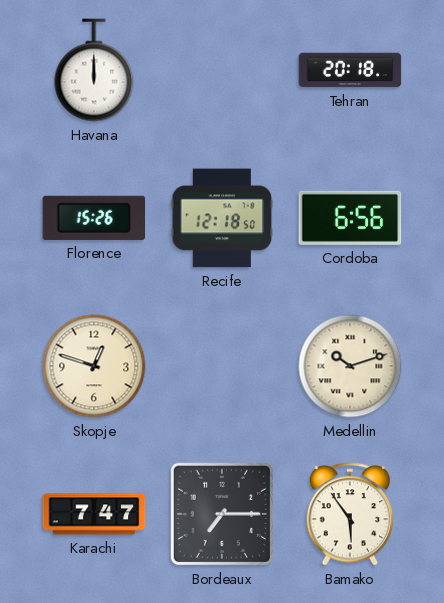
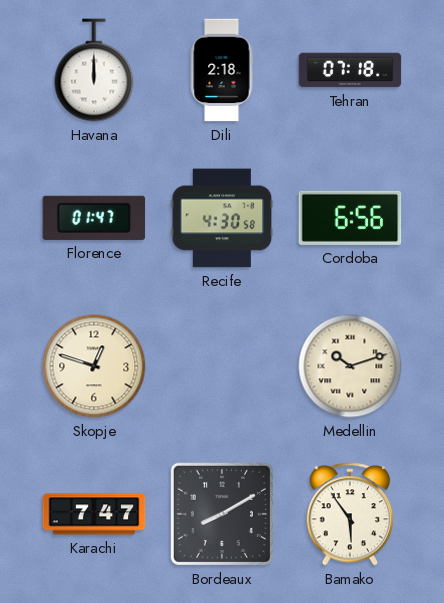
Dili: none -> 2:18 (222, 70)
Tehran: 20:18 -> 07:18 (350, 70)
Florence: 15:26 -> 01:47 (94, 218)
Recife: 12:18 -> 4:30 (222, 218)
Bordeaux: 7:15 -> 8:10 (222, 514)
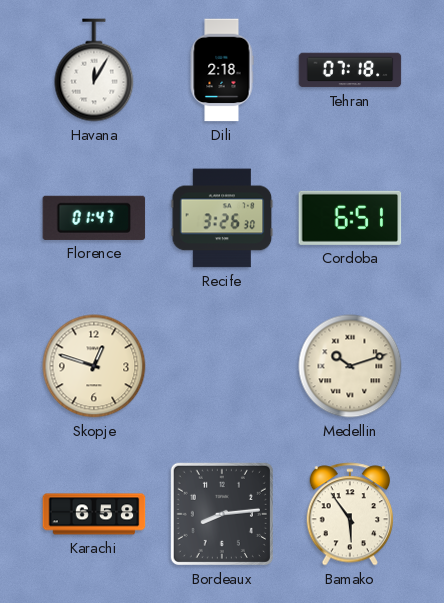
Havana: 12:00 -> 12:05 (94, 70)
Recife: 4:30 -> 3:26 (222, 218)
Cordoba: 6:56 -> 6:51 (350, 218)
Karachi: 7:47 -> 6:58 (94, 514)
Bordeaux: 8:10 -> 8:14 (222, 514)
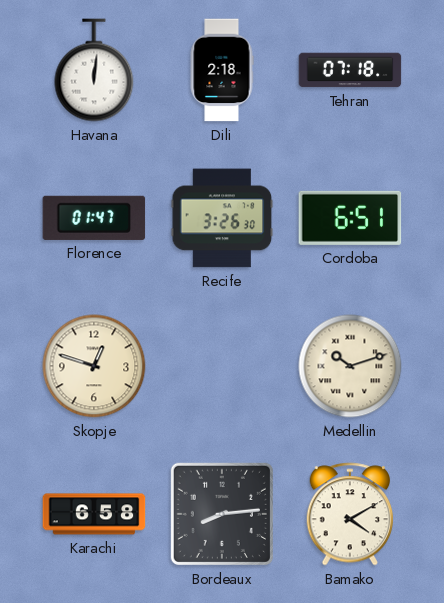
Havana: 12:05 -> 12:01 (94, 70)
Bamako: 5:54 -> 4:10 (350, 514)
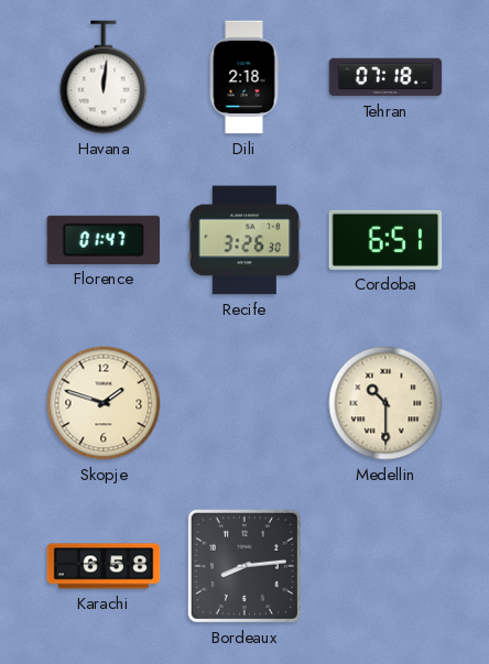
Skopje: 12:48 -> 1:48 (104, 403)
Medellin: 10:12 -> 10:30 (385, 403)
Bamako: 4:10 -> none (350, 514)
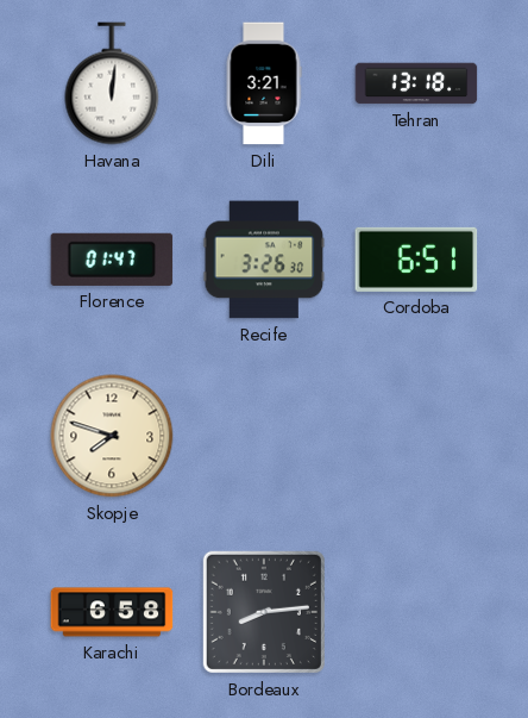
Dili: 2:18 -> 3:21 (264, 83)
Tehran: 07:18 -> 13:18 (416, 83)
Skopje: 1:48 -> 7:48 (112, 436)
Medellin: 10:30 -> none (385, 403)
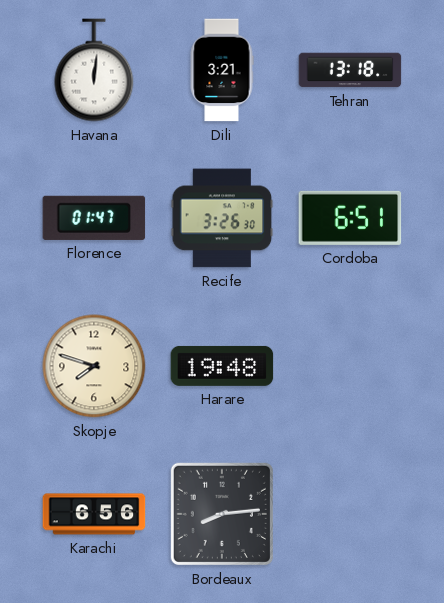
Harare: none -> 19:48 (222, 366)
Karachi: 6:58 -> 6:56 (94, 514)
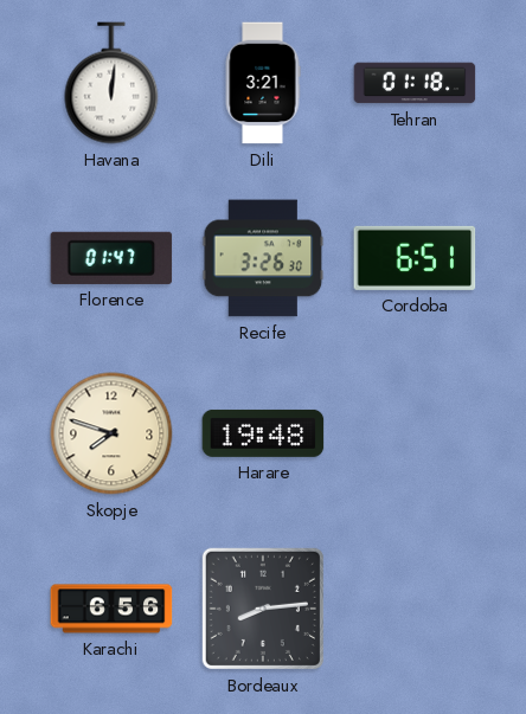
Tehran: 13:18 -> 01:18 (415, 83)
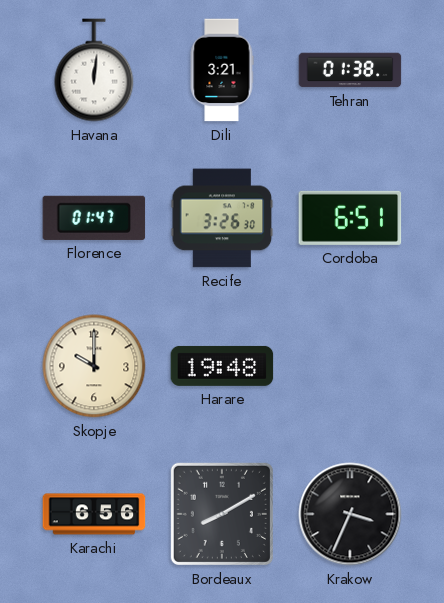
Tehran: 01:18 -> 01:38 (350, 70)
Skopje: 7:48 -> 10:00 (94, 366)
Bordeaux: 8:14 -> 8:10 (222, 514)
Krakow: none -> 3:34 (350, 514)
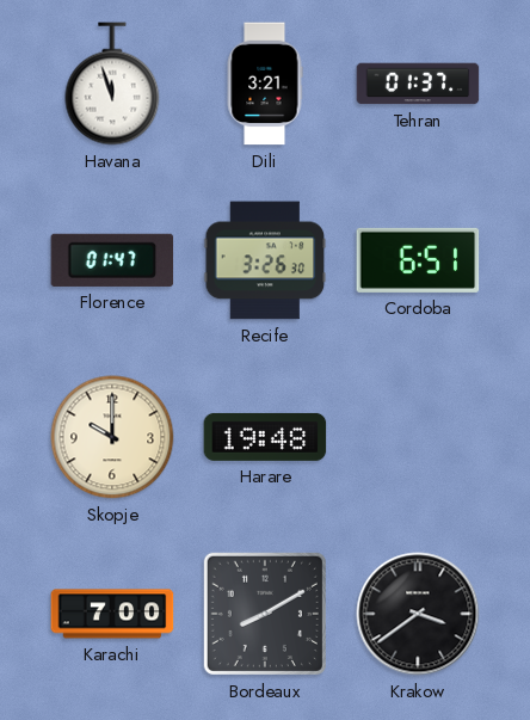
Havana: 12:01 -> 11:57 (112, 84)
Tehran: 01:38 -> 01:37 (418, 84)
Karachi: 6:56 -> 7:00 (112, 614)
Krakow: 3:34 -> 3:39 (418, 614)
